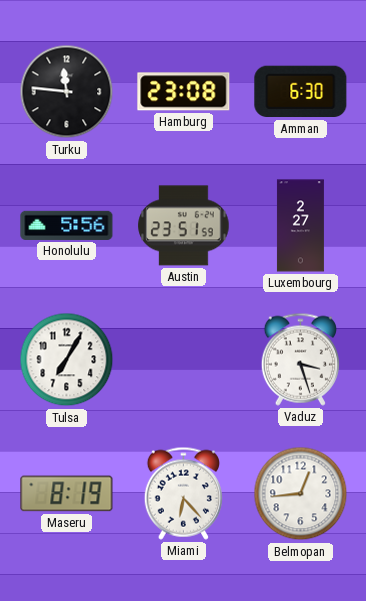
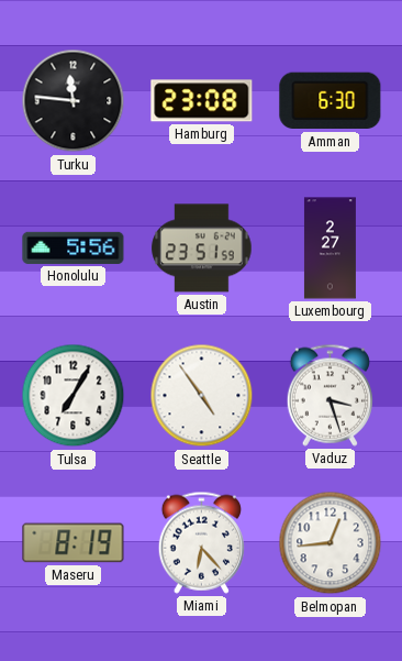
Seattle: none -> 4:54 (202, 396)
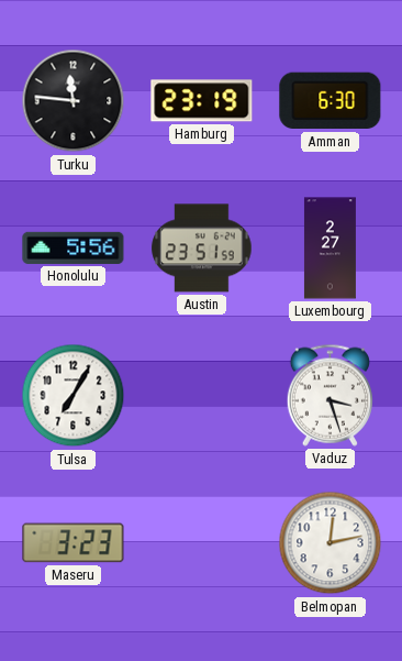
Hamburg: 23:08 -> 23:19 (202, 101)
Seattle: 4:54 -> none (202, 396)
Maseru: 8:19 -> 3:23 (74, 543)
Miami: 6:23 -> none (201, 542)
Belmopan: 12:44 -> 12:13 (331, 543)
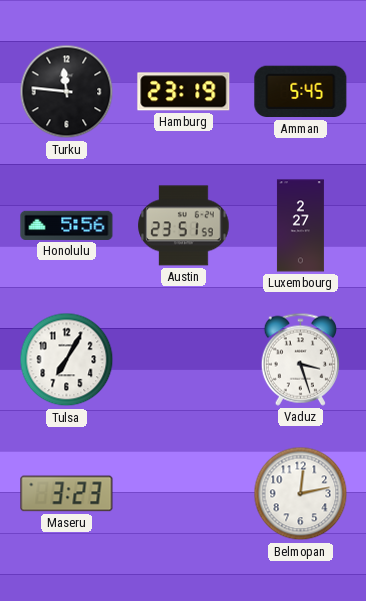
Amman: 6:30 -> 5:45 (301, 92)
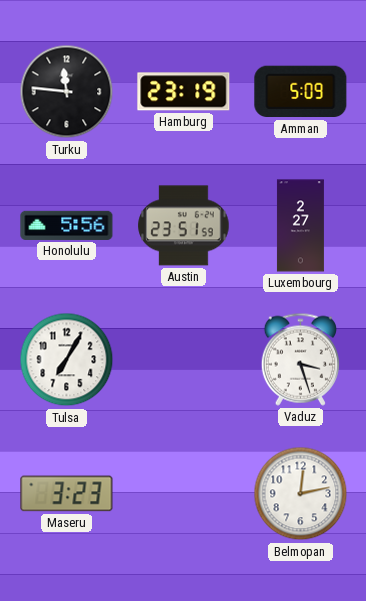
Amman: 5:45 -> 5:09 (301, 92)
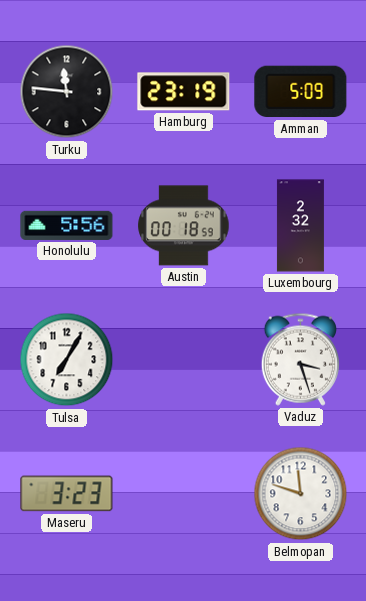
Austin: 23:51 -> 00:18 (184, 226)
Luxembourg: 2:27 -> 2:32 (300, 226)
Belmopan: 12:13 -> 11:48 (301, 494)
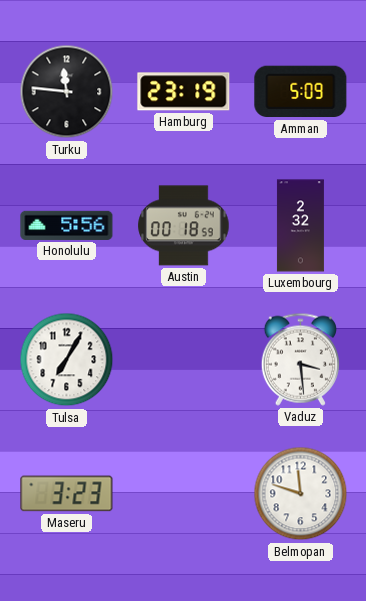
Vaduz: 3:27 -> 3:29 (300, 359)
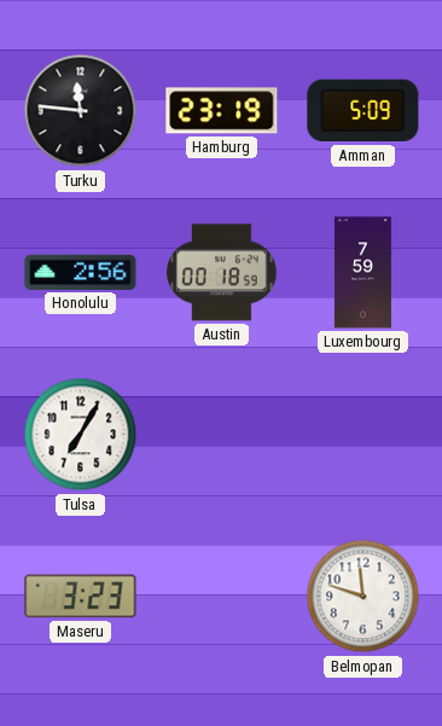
Honolulu: 5:56 -> 2:56 (81, 272)
Luxembourg: 2:32 -> 7:59 (362, 273)
Vaduz: 3:29 -> none (300, 359)
